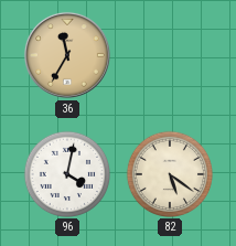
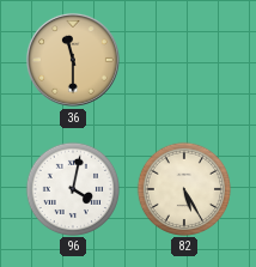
36: 11:35 -> 11:30 (73, 60)
82: 5:21 -> 5:25 (183, 188)
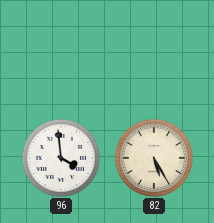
36: 11:30 -> none (73, 60)
96: 4:02 -> 3:59 (60, 157)
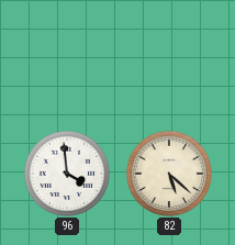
82: 5:25 -> 5:22 (168, 172)
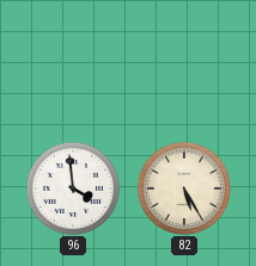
82: 5:22 -> 5:25 (183, 187)
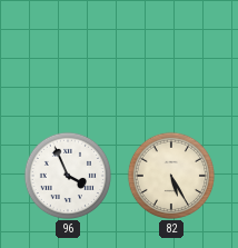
96: 3:59 -> 3:56 (67, 175)
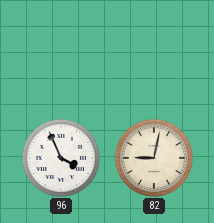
82: 5:25 -> 9:02 (153, 157)
